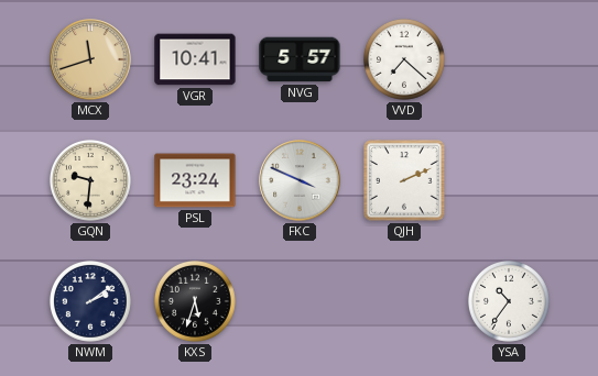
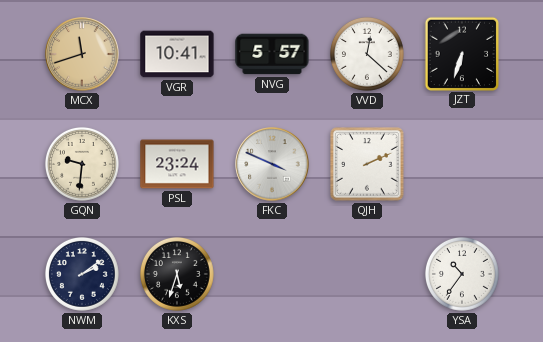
VVD: 7:22 -> 12:22 (367, 54)
JZT: none -> 6:33 (461, 53)
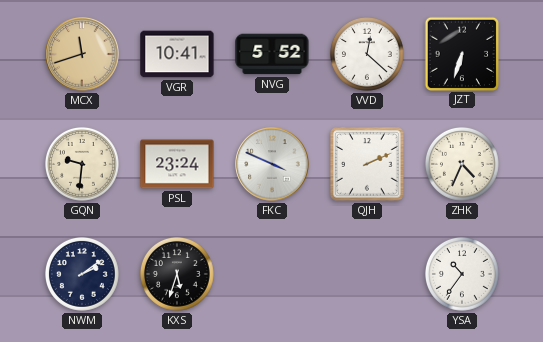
NVG: 5:57 -> 5:52 (272, 54)
ZHK: none -> 4:34 (462, 164)
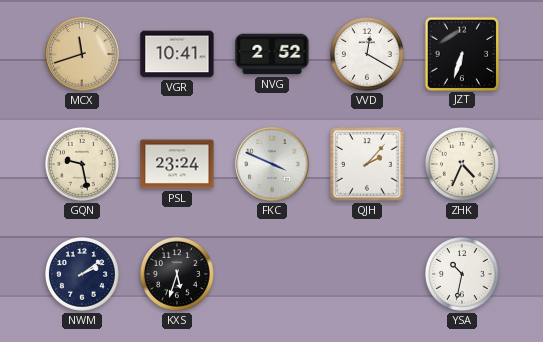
NVG: 5:52 -> 2:52 (272, 54)
VVD: 12:22 -> 12:20 (367, 54)
GQN: 9:31 -> 9:28 (82, 164)
QJH: 2:11 -> 2:07 (368, 165)
YSA: 10:36 -> 10:32 (462, 274)
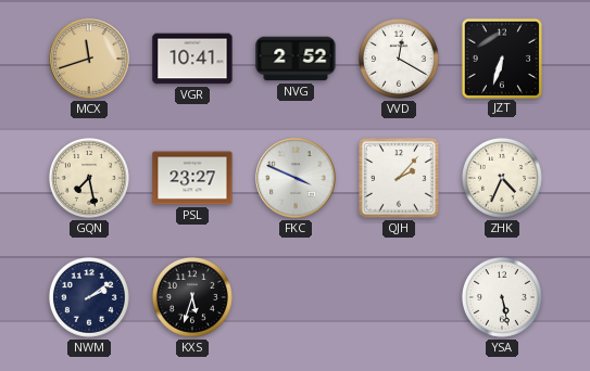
GQN: 9:28 -> 7:28 (89, 178)
PSL: 23:24 -> 23:27 (192, 178)
YSA: 10:32 -> 5:28 (502, 297)
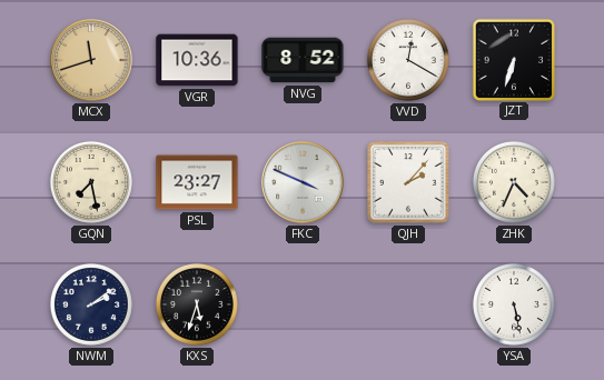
VGR: 10:41 -> 10:36 (197, 60)
NVG: 2:52 -> 8:52 (303, 60)
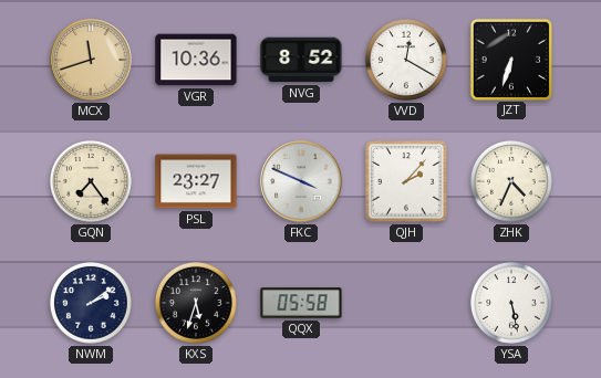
GQN: 7:28 -> 7:24 (91, 181)
QQX: none -> 05:58 (301, 303)
